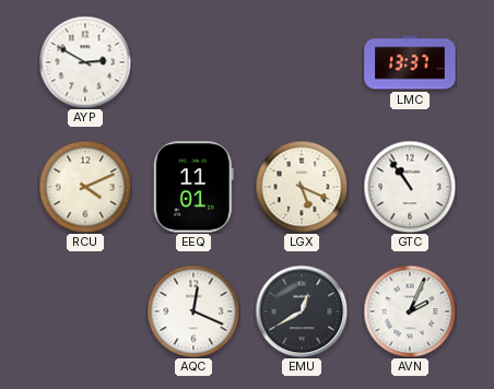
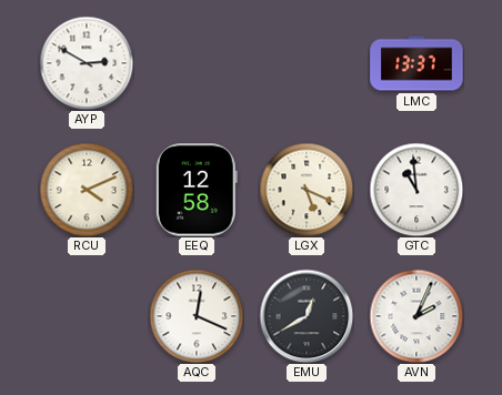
EEQ: 11:01 -> 12:58 (197, 190)
GTC: 10:54 -> 10:59 (416, 190)
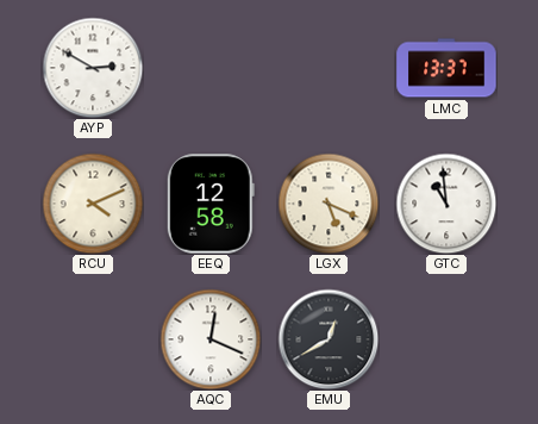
AVN: 2:04 -> none (416, 316)
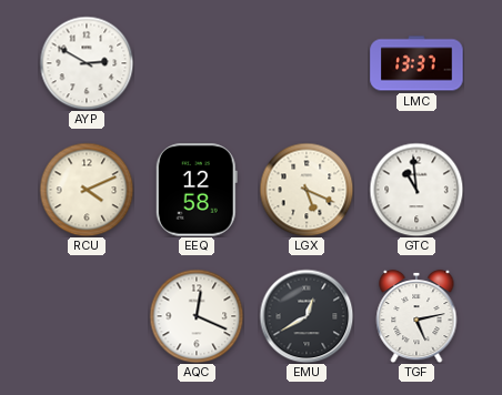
TGF: none -> 5:13 (416, 316)
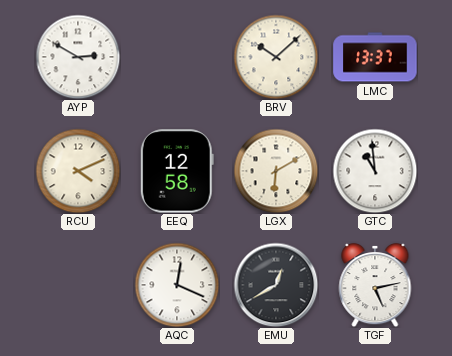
BRV: none -> 10:08 (276, 57)
LGX: 5:19 -> 6:10 (276, 171)
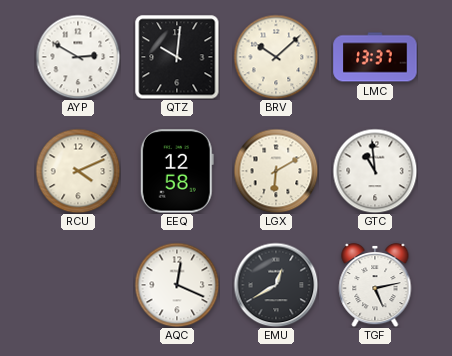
QTZ: none -> 10:01 (177, 57)
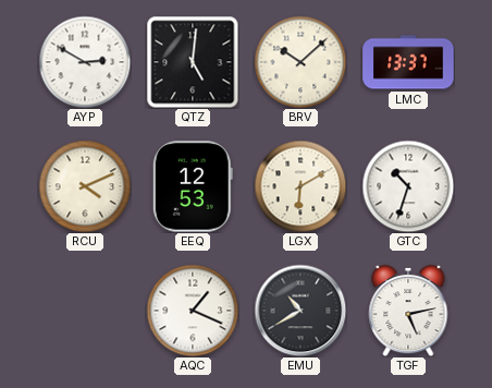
QTZ: 10:01 -> 5:01 (193, 62)
EEQ: 12:58 -> 12:53 (193, 186)
GTC: 10:59 -> 10:33 (408, 186)
AQC: 12:19 -> 1:19 (193, 311)
EMU: 12:40 -> 10:40 (300, 311)
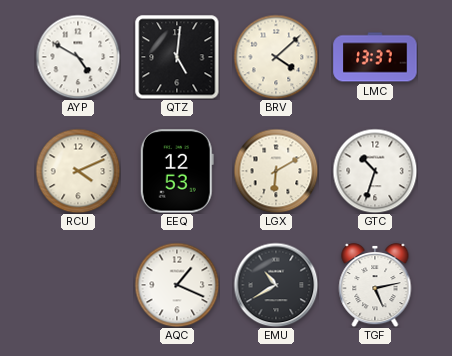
AYP: 2:50 -> 4:50 (78, 57)
BRV: 10:08 -> 4:08 (276, 57)
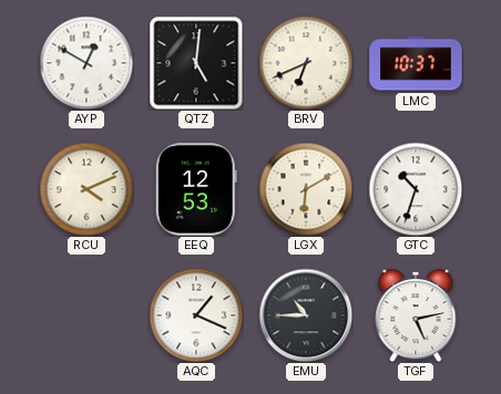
AYP: 4:50 -> 12:50 (86, 63)
BRV: 4:08 -> 6:41 (306, 63)
LMC: 13:37 -> 10:37 (416, 63)
EMU: 10:40 -> 10:45 (306, 315)
